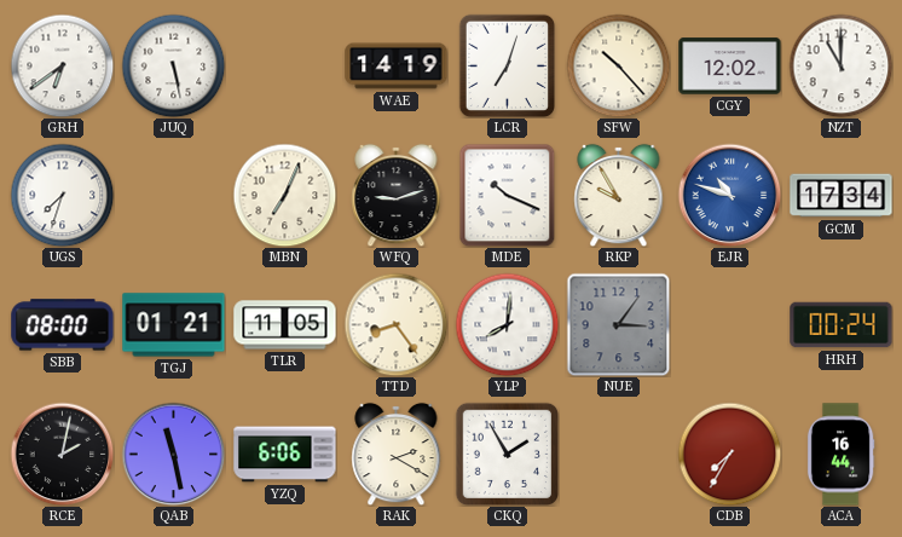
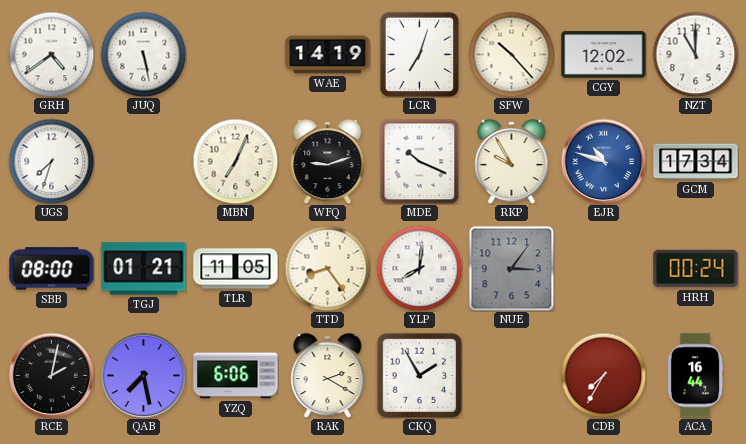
GRH: 6:39 -> 4:39 (51, 54)
QAB: 11:28 -> 7:28 (143, 375)
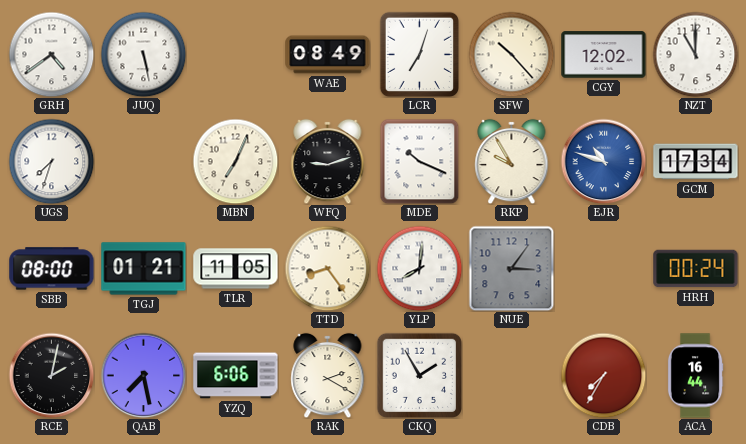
WAE: 14:19 -> 08:49 (328, 55)
